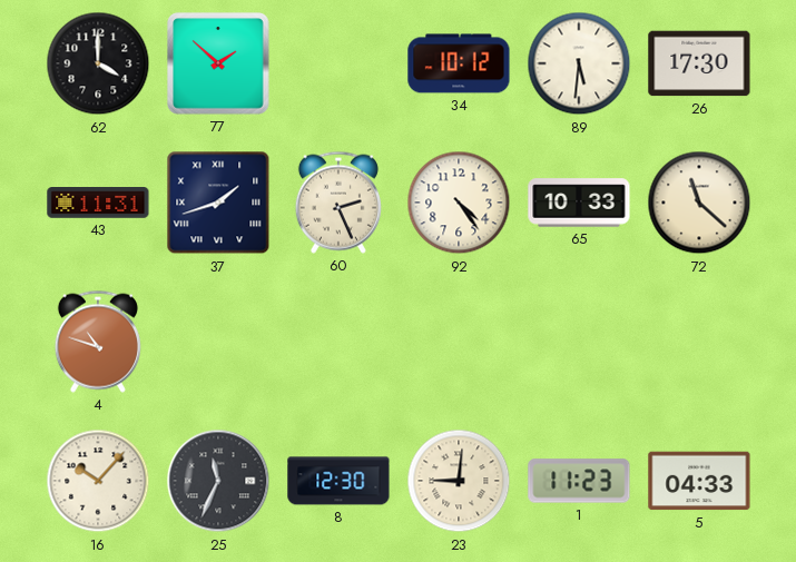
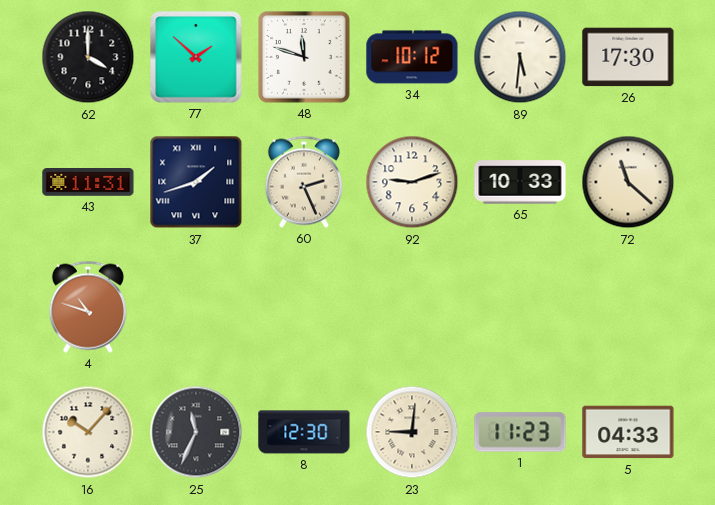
48: none -> 11:48 (304, 57)
92: 4:24 -> 9:12 (412, 182)
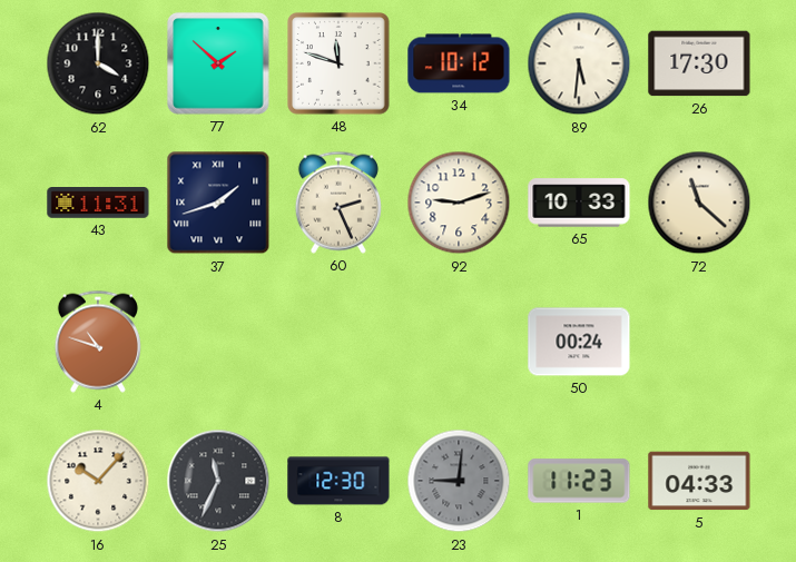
50: none -> 00:24 (579, 342)
23 dial: cream -> grey (459, 481)
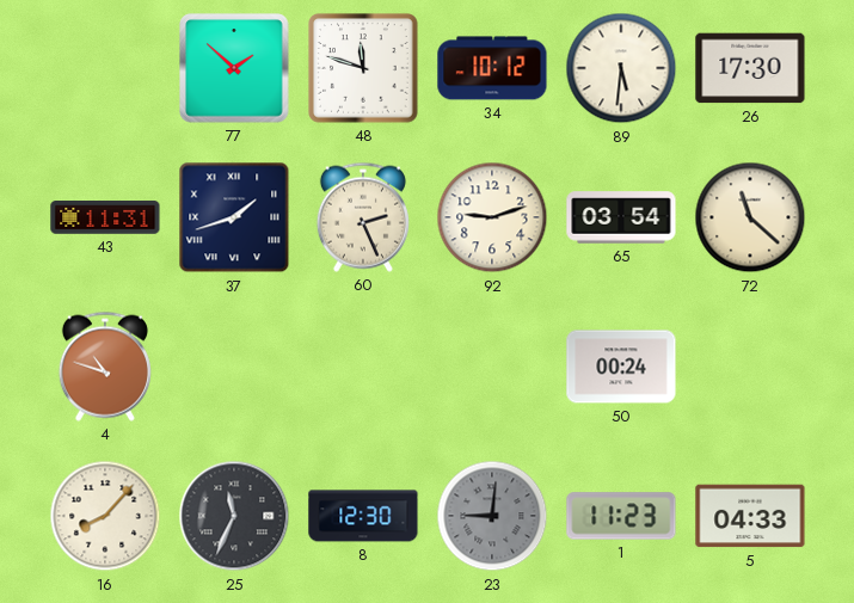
62: 4:00 -> none (98, 63)
65: 10:33 -> 03:54 (621, 217)
16: 10:07 -> 8:07 (105, 516)
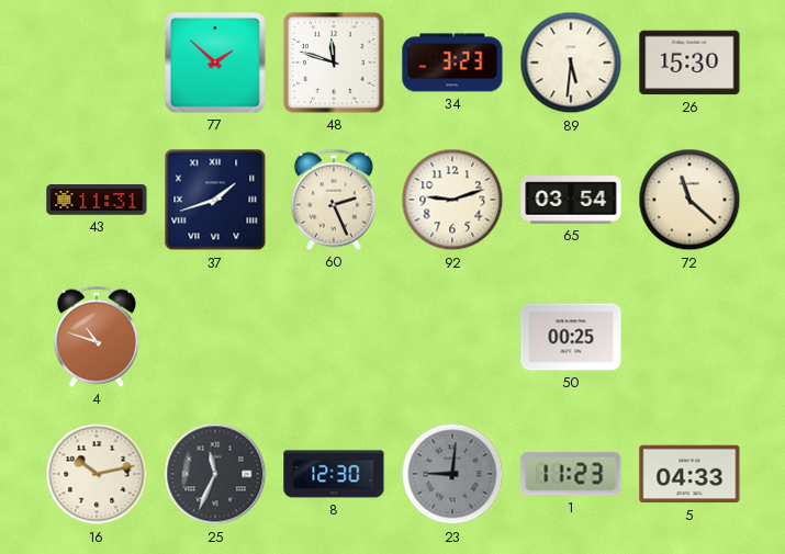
34: 10:12 -> 3:23 (452, 63)
26: 17:30 -> 15:30 (689, 63)
50: 00:24 -> 00:25 (571, 337)
16: 8:07 -> 10:13 (97, 474)
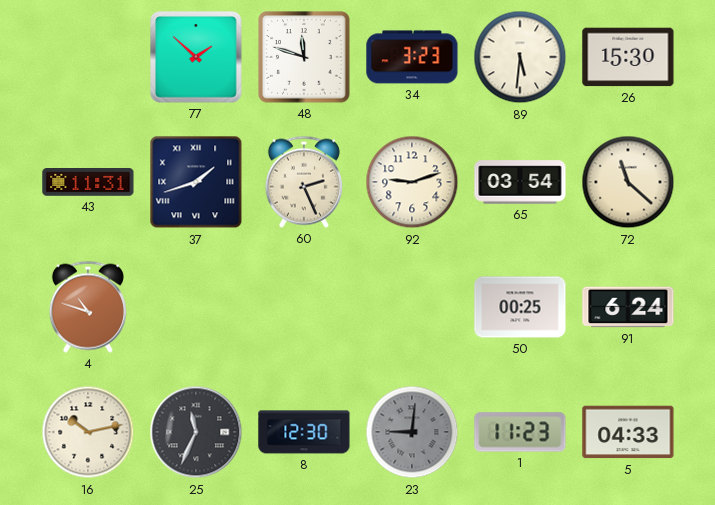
91: none -> 6:24 (628, 307)
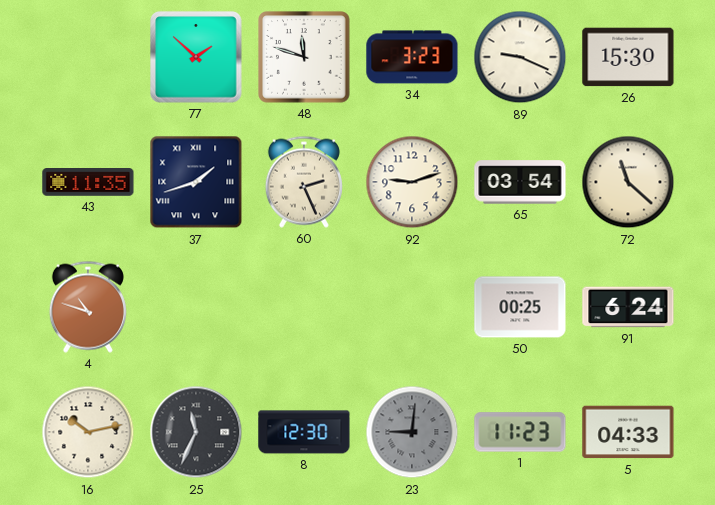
89: 5:31 -> 9:19 (520, 57)
43: 11:31 -> 11:35 (88, 183)
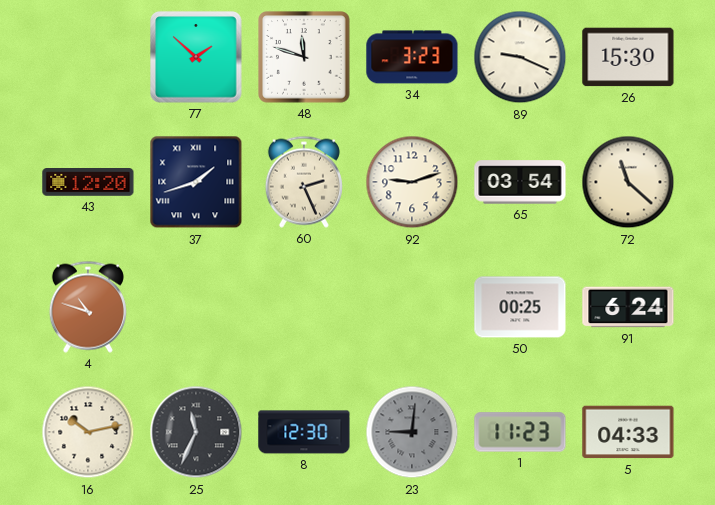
43: 11:35 -> 12:20 (88, 183)
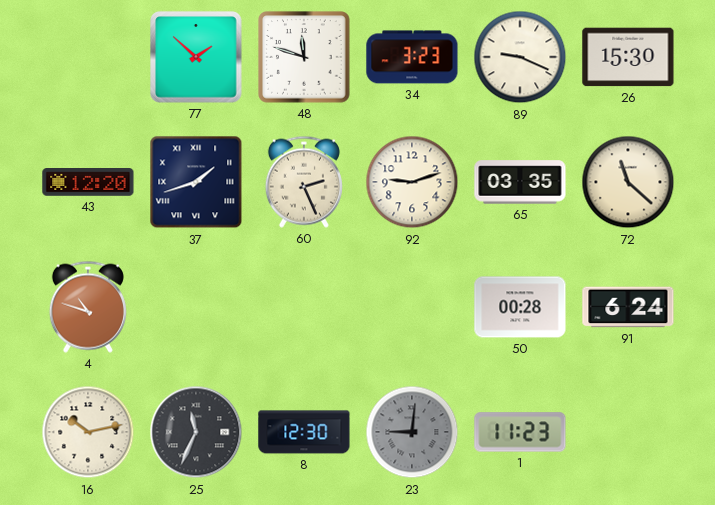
65: 03:54 -> 03:35 (520, 182)
50: 00:25 -> 00:28 (520, 307)
5: 04:33 -> none (628, 432)
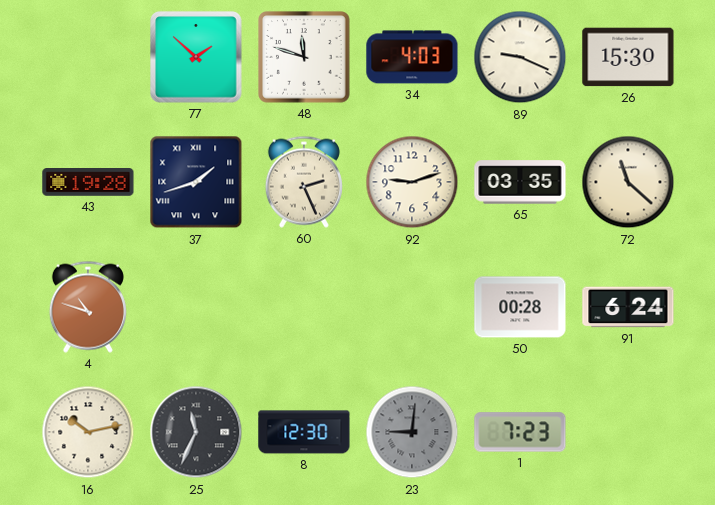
34: 3:23 -> 4:03 (412, 57)
43: 12:20 -> 19:28 (88, 183)
1: 11:23 -> 7:23 (520, 432)
